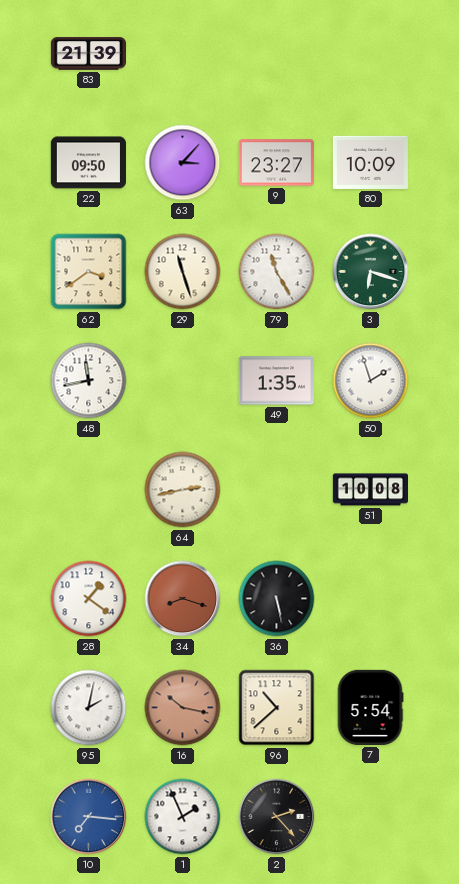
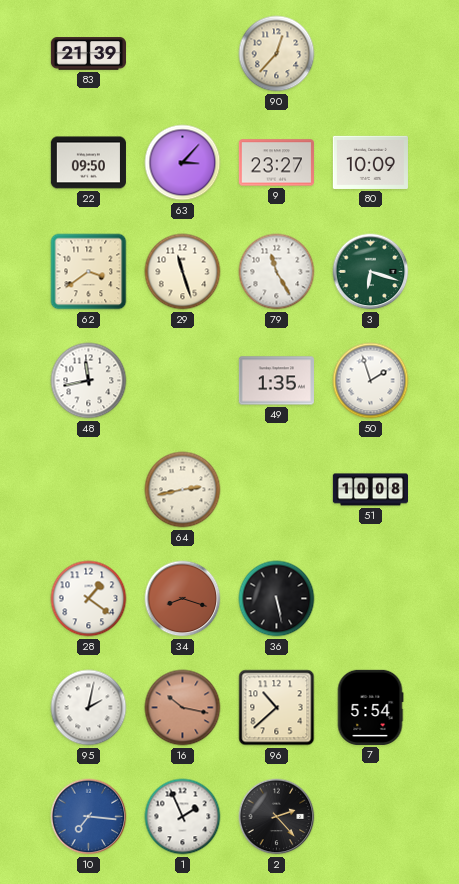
90: none -> 12:37 (277, 54)
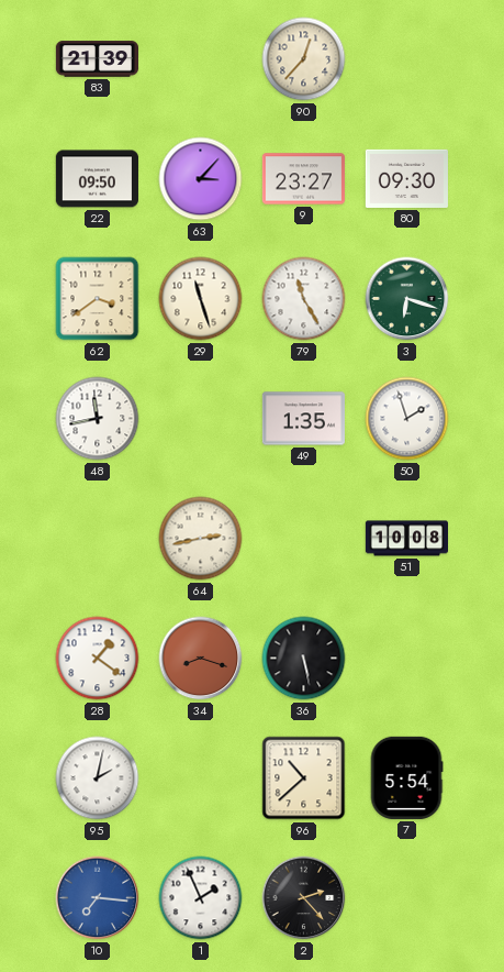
80: 10:09 -> 09:30 (406, 178)
16: 10:17 -> none (183, 708)
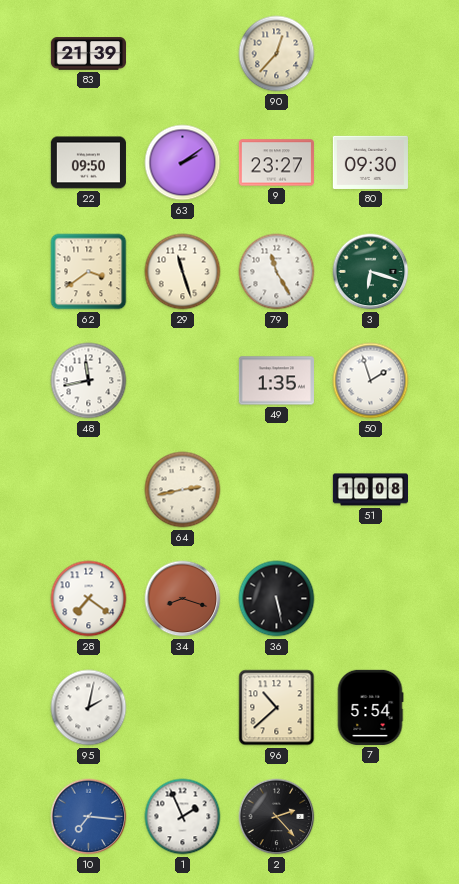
63: 3:07 -> 2:09 (183, 163)
28: 1:21 -> 7:21 (89, 599)
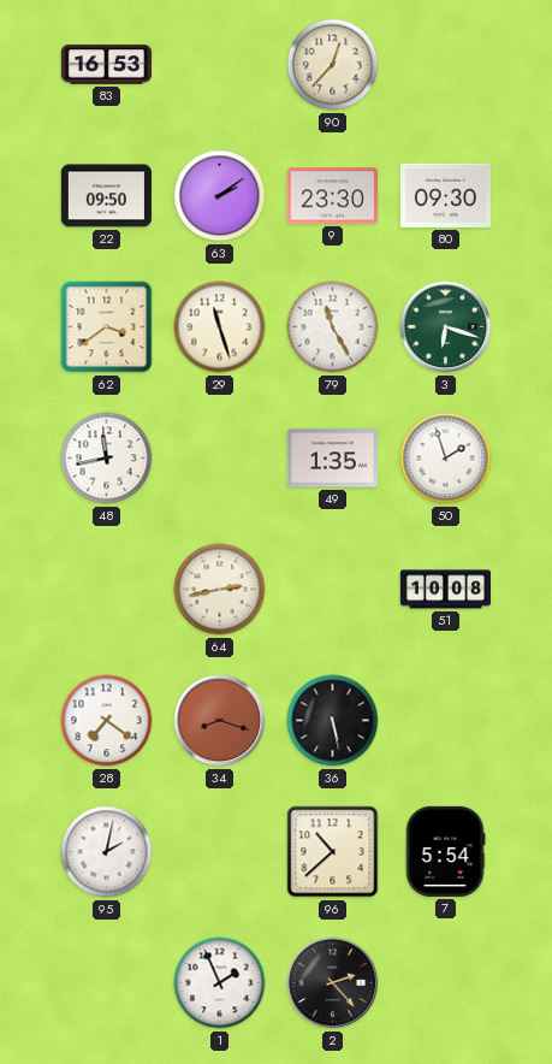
83: 21:39 -> 16:53 (106, 65)
9: 23:27 -> 23:30 (332, 196)
10: 7:16 -> none (89, 817)
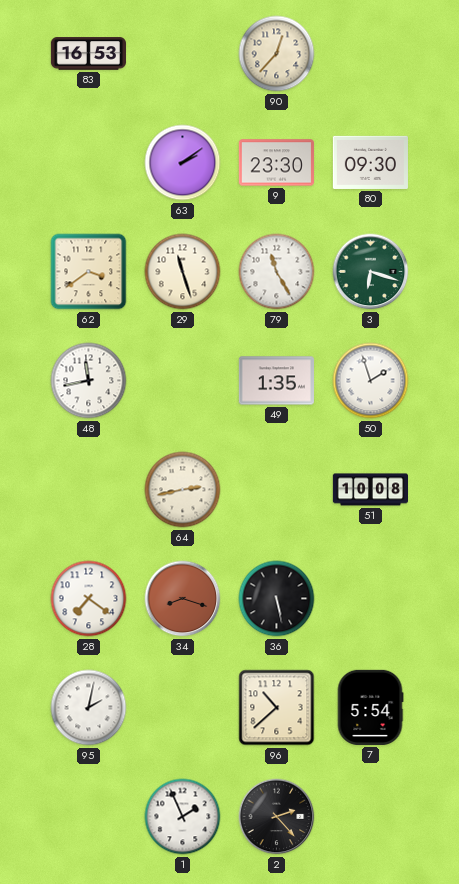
22: 09:50 -> none (106, 196)
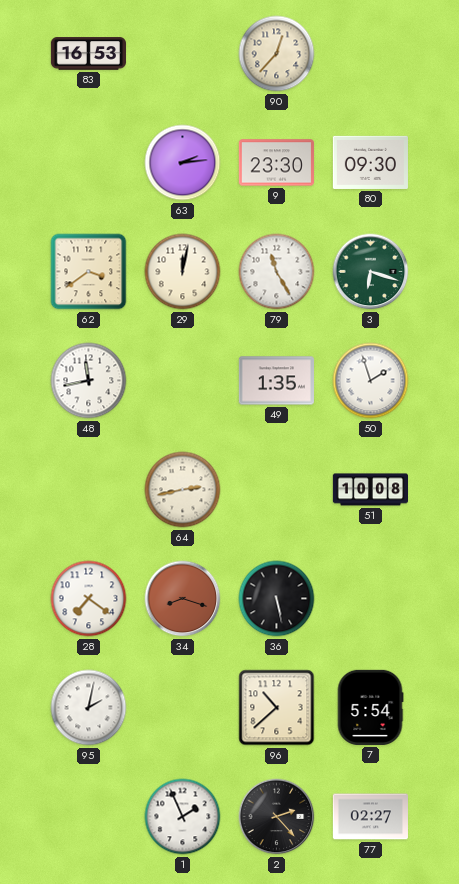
63: 2:09 -> 2:14 (183, 163)
29: 11:27 -> 12:02 (183, 272)
77: none -> 02:27 (370, 817)
